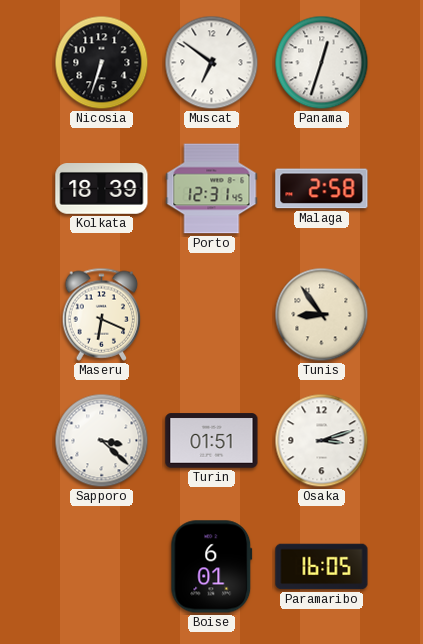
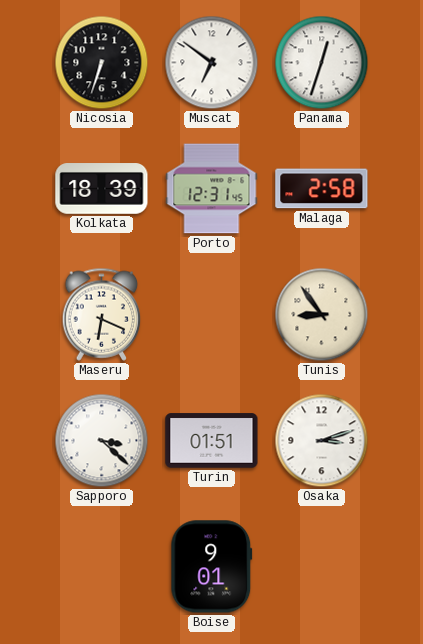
Boise: 6:01 -> 9:01 (212, 567)
Paramaribo: 16:05 -> none (322, 567)
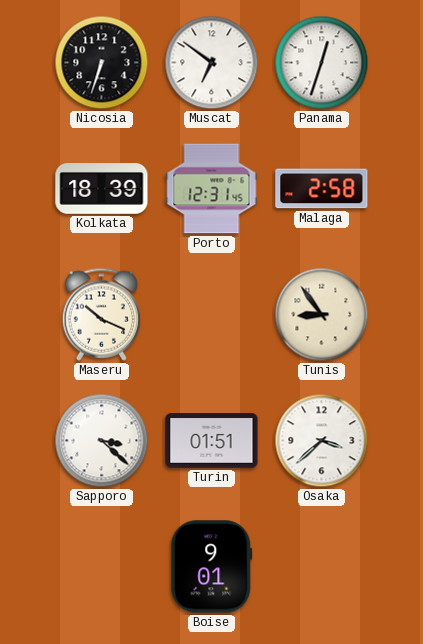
Maseru: 6:19 -> 10:19 (102, 314)
Osaka: 3:12 -> 3:38 (322, 441)
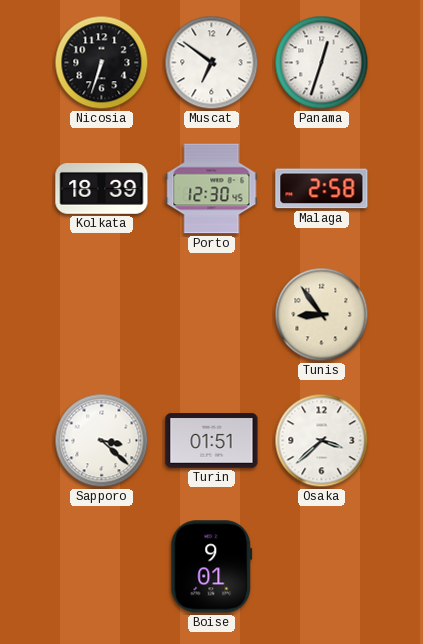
Porto: 12:31 -> 12:30 (212, 189)
Maseru: 10:19 -> none (102, 314)
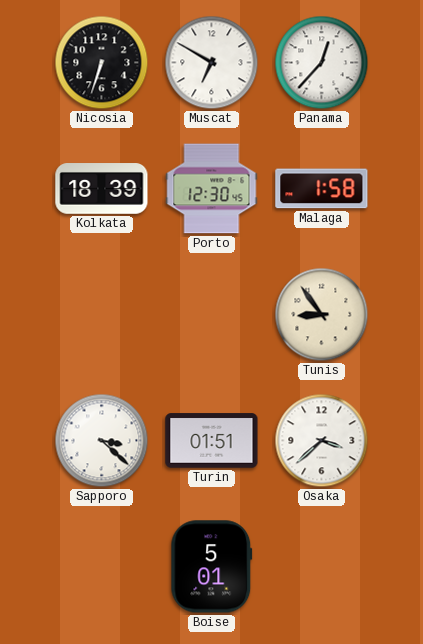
Muscat: 6:51 -> 6:50 (212, 63)
Panama: 12:33 -> 12:37 (322, 63)
Malaga: 2:58 -> 1:58 (322, 189)
Boise: 9:01 -> 5:01 (212, 567)
